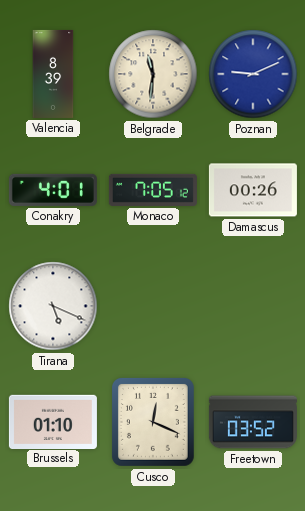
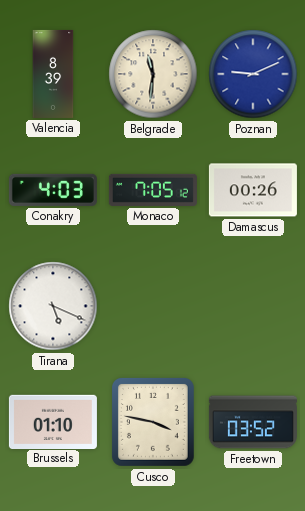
Conakry: 4:01 -> 4:03 (53, 190)
Cusco: 12:19 -> 3:47 (153, 423)
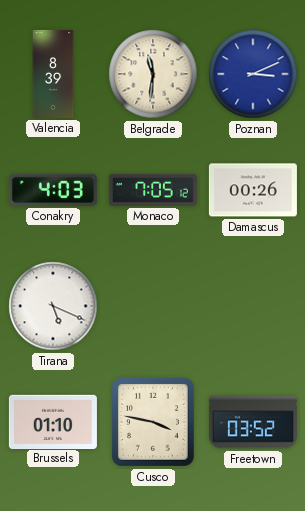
Poznan: 9:11 -> 3:11 (253, 74)
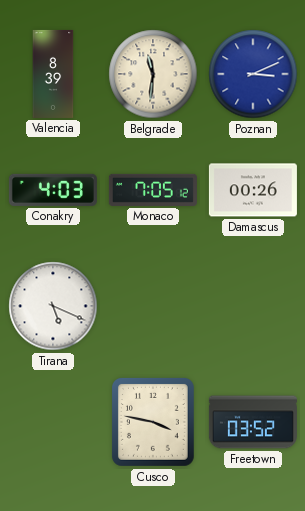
Brussels: 01:10 -> none (53, 421)
